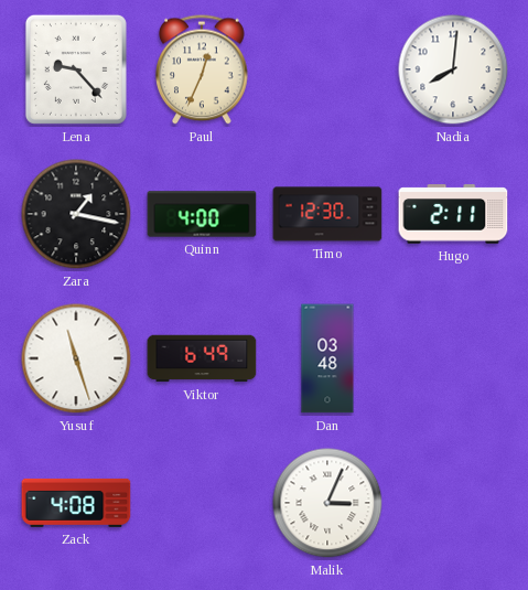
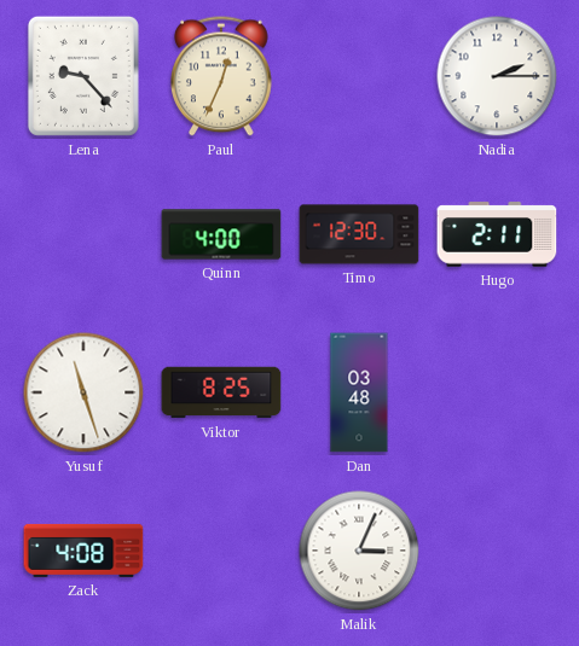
Nadia: 8:01 -> 2:15 (497, 76)
Zara: 1:17 -> none (76, 214)
Viktor: 6:49 -> 8:25 (221, 392)
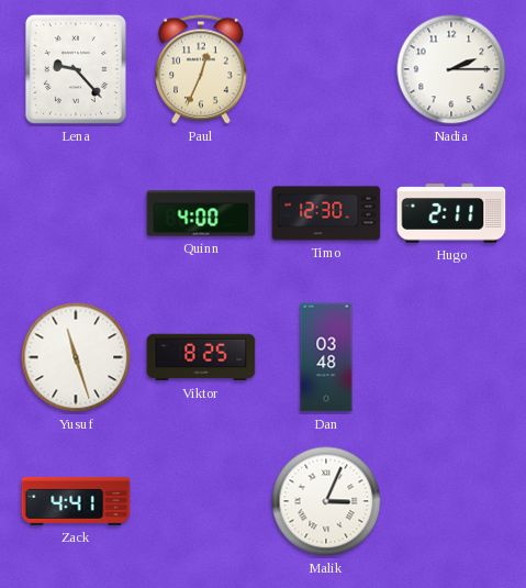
Zack: 4:08 -> 4:41 (76, 501)
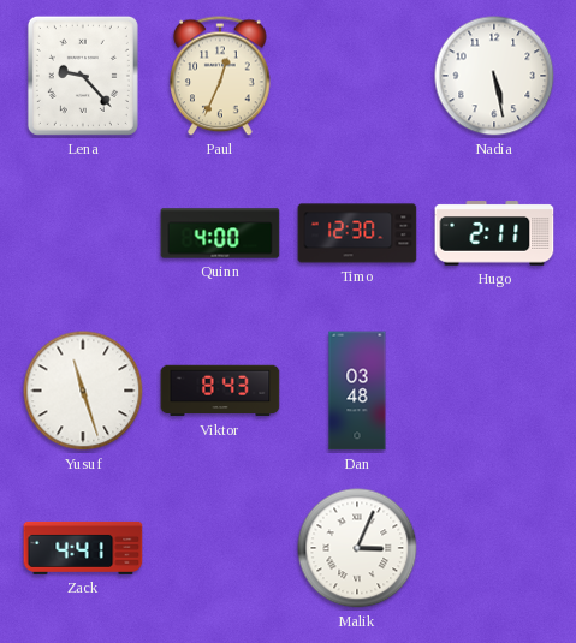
Nadia: 2:15 -> 5:28 (494, 76)
Viktor: 8:25 -> 8:43 (220, 391)
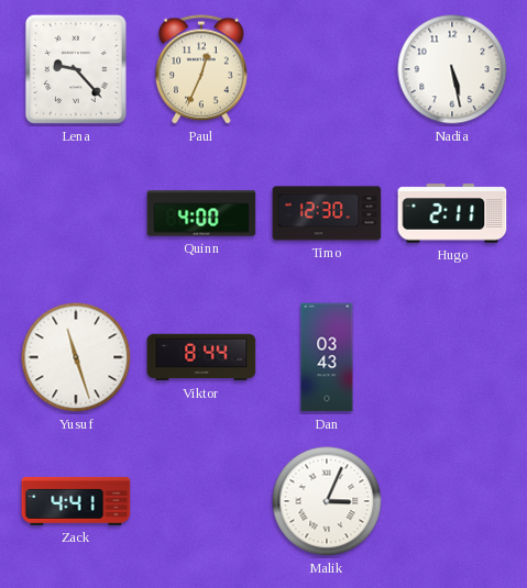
Viktor: 8:43 -> 8:44 (201, 357)
Dan: 03:48 -> 03:43 (327, 357)
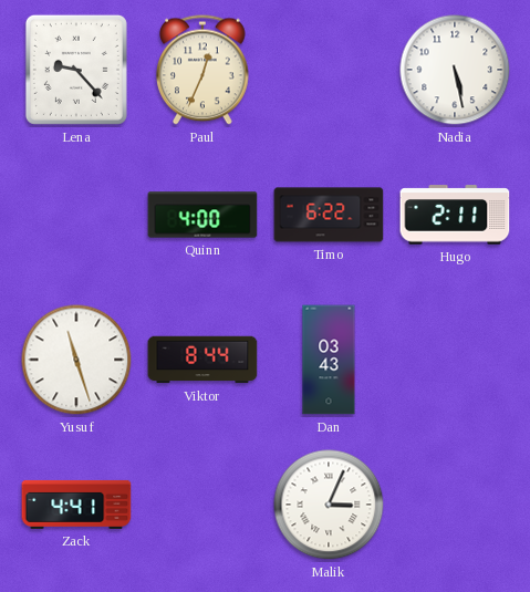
Timo: 12:30 -> 6:22 (329, 215)
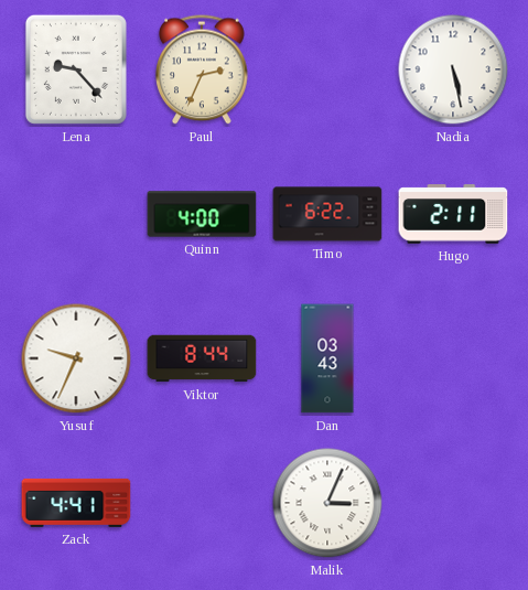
Paul: 12:34 -> 2:34 (203, 69)
Yusuf: 11:27 -> 9:34 (76, 358)
